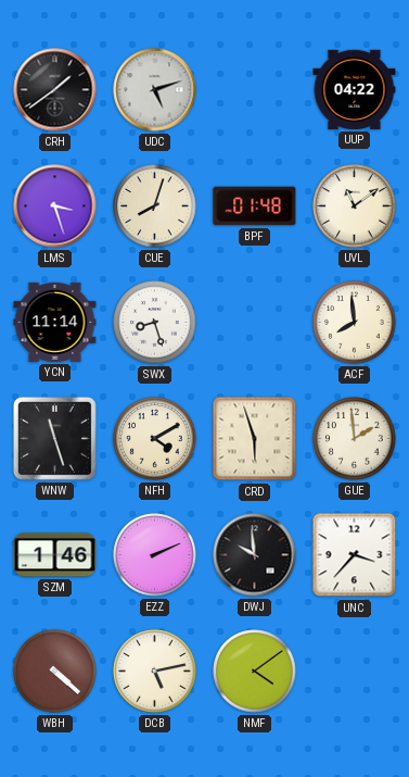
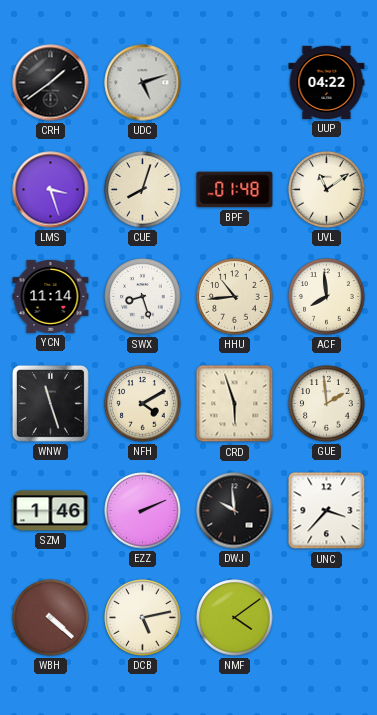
HHU: none -> 10:44 (235, 297)
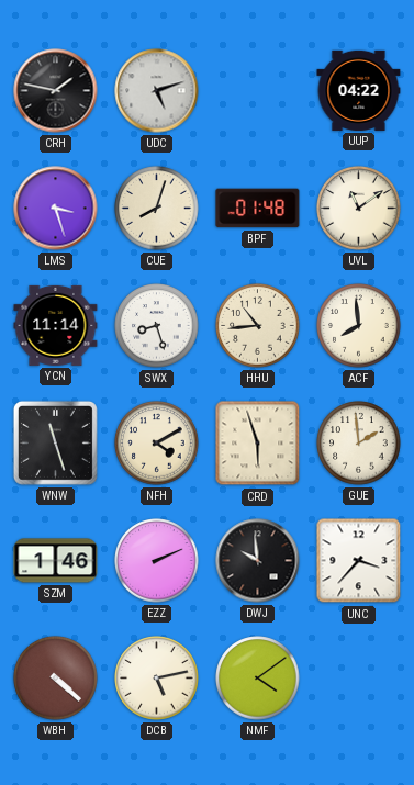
CRH: 1:39 -> 1:47 (56, 91)
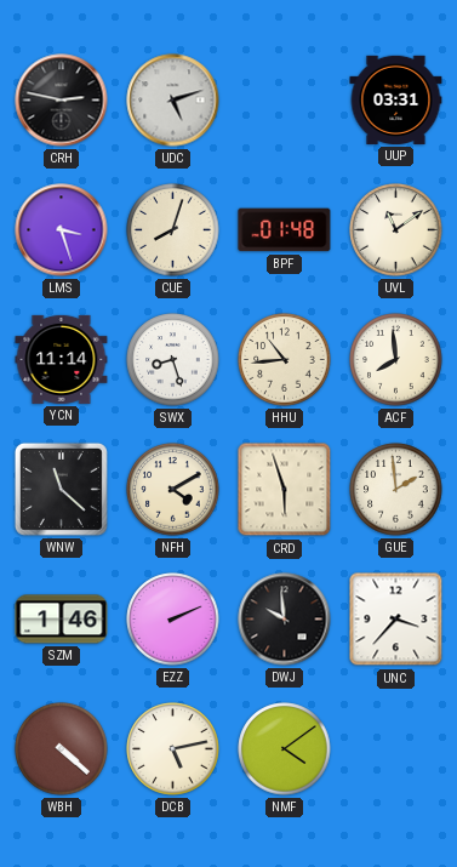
CRH: 1:47 -> 2:47 (62, 101)
UUP: 04:22 -> 03:31 (396, 99)
WNW: 11:27 -> 11:22 (61, 489)
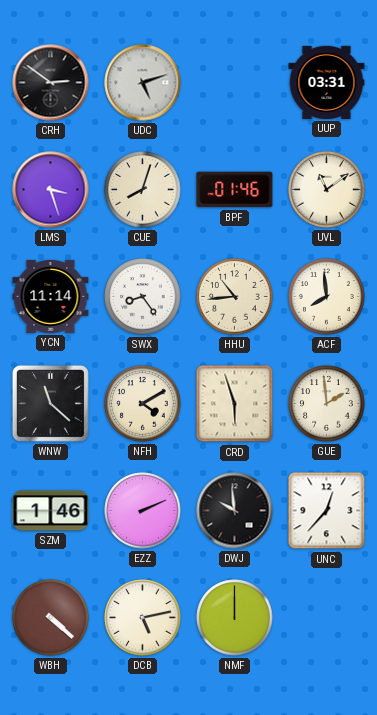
CRH: 2:47 -> 2:51 (51, 83)
BPF: 01:48 -> 01:46 (235, 190)
SWX: 8:27 -> 8:24 (143, 297)
UNC: 3:37 -> 12:37 (327, 511)
NMF: 4:09 -> 12:00 (235, 618)
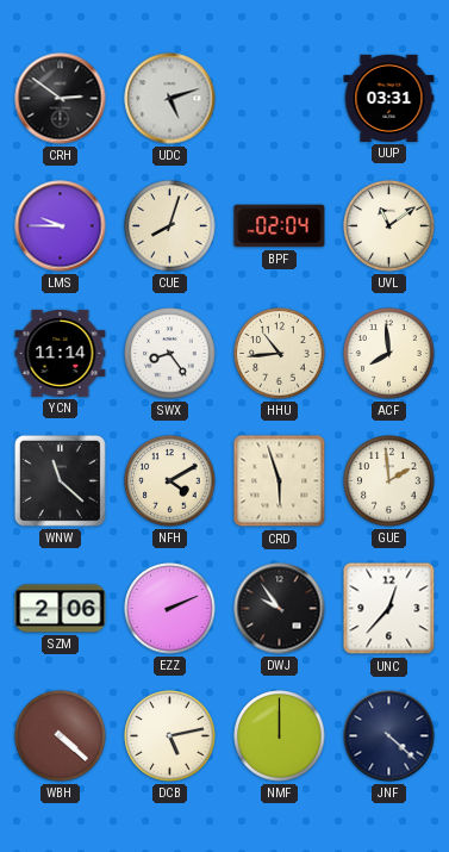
LMS: 3:27 -> 9:45 (61, 226)
BPF: 01:46 -> 02:04 (280, 226)
SZM: 1:46 -> 2:06 (61, 609)
DWJ: 9:59 -> 9:54 (280, 609)
JNF: none -> 4:22 (389, 736)
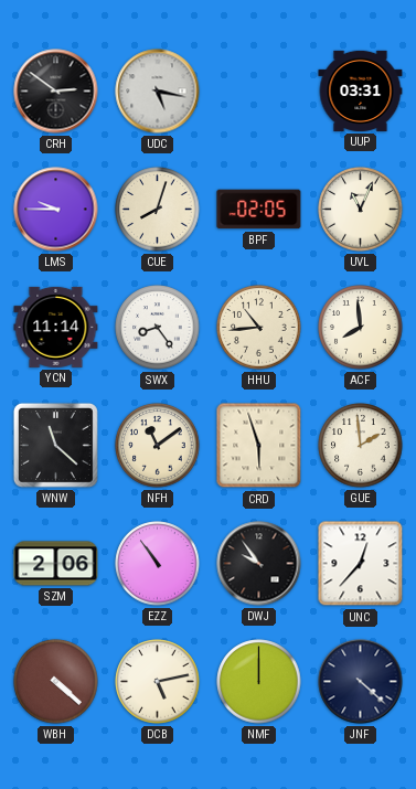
UDC: 5:12 -> 5:17 (158, 92)
BPF: 02:04 -> 02:05 (259, 210)
UVL: 11:09 -> 11:04 (361, 210)
NFH: 4:10 -> 11:09 (158, 446)
EZZ: 2:11 -> 10:54 (158, 564)
